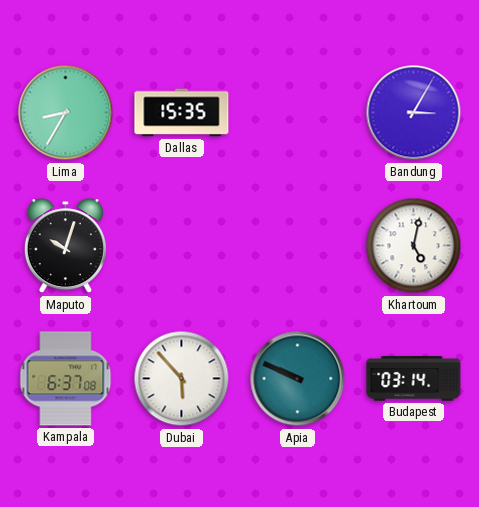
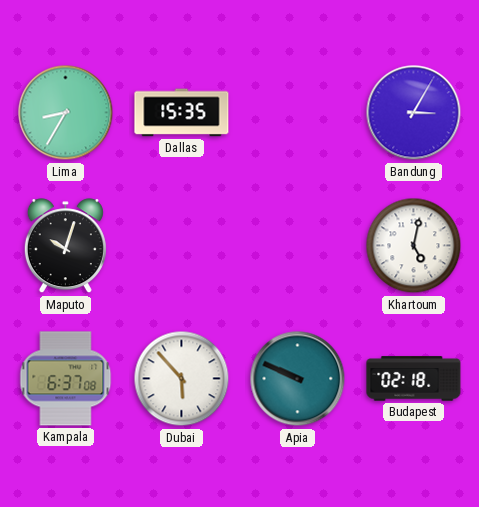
Budapest: 03:14 -> 02:18 (414, 379)
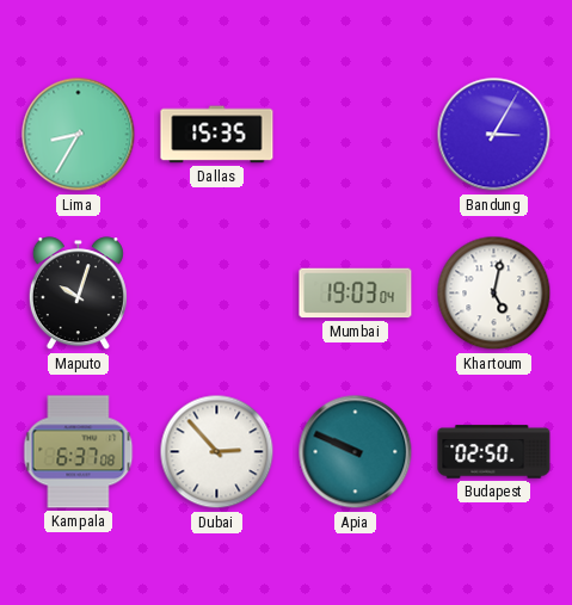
Mumbai: none -> 19:03 (356, 294)
Dubai: 5:53 -> 2:53 (217, 452)
Budapest: 02:18 -> 02:50 (494, 452)
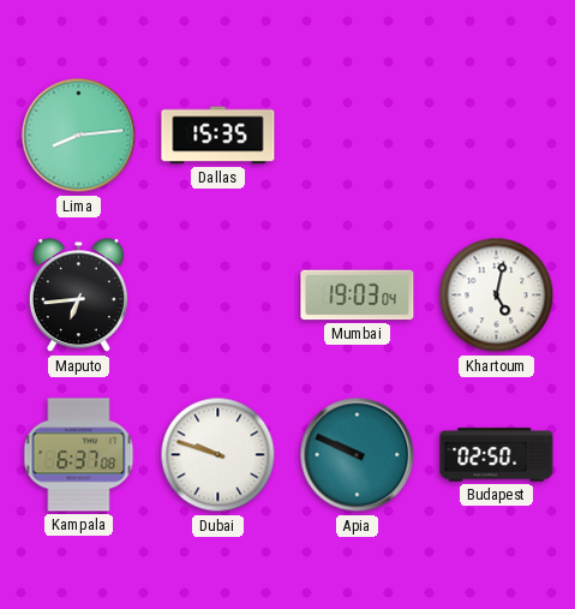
Lima: 8:35 -> 8:14 (79, 136)
Bandung: 3:05 -> none (494, 135)
Maputo: 10:03 -> 6:44 (78, 295)
Dubai: 2:53 -> 9:48 (218, 455)
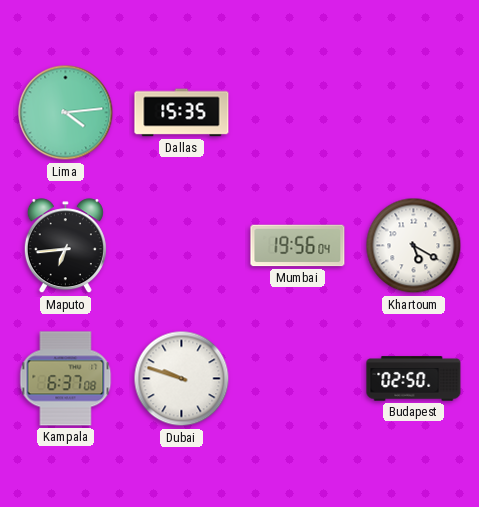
Lima: 8:14 -> 4:14 (66, 113)
Mumbai: 19:03 -> 19:56 (298, 246)
Khartoum: 5:02 -> 5:20 (414, 246)
Apia: 9:49 -> none (358, 455)
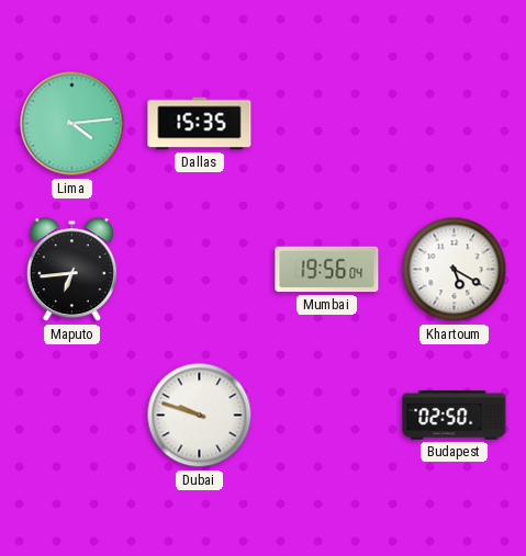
Kampala: 6:37 -> none (66, 379)
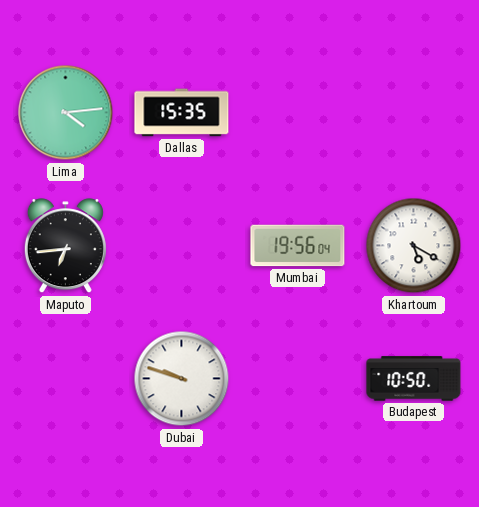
Budapest: 02:50 -> 10:50 (414, 379)
